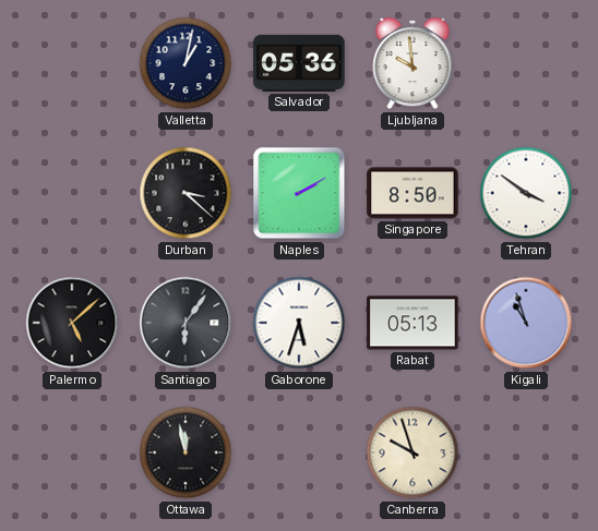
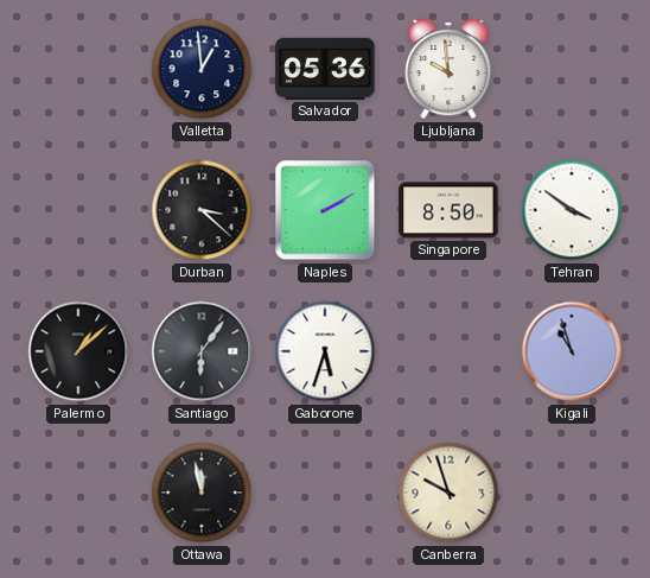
Valletta: 1:02 -> 12:59 (202, 69)
Palermo: 5:08 -> 1:08 (78, 351)
Rabat: 05:13 -> none (412, 323)
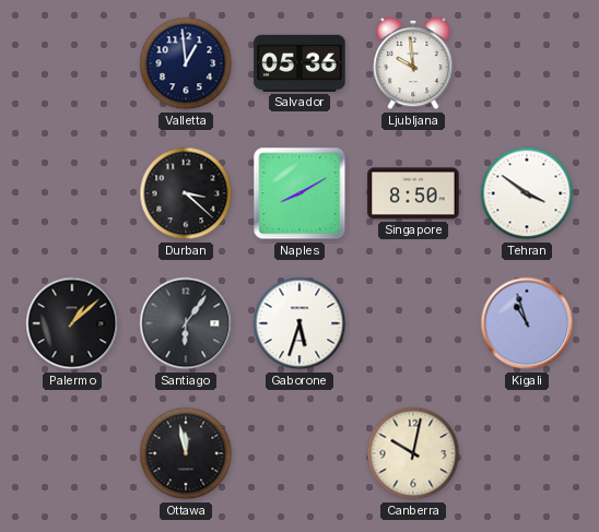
Naples: 2:10 -> 8:10 (299, 193)
Canberra: 9:57 -> 10:02 (413, 453)
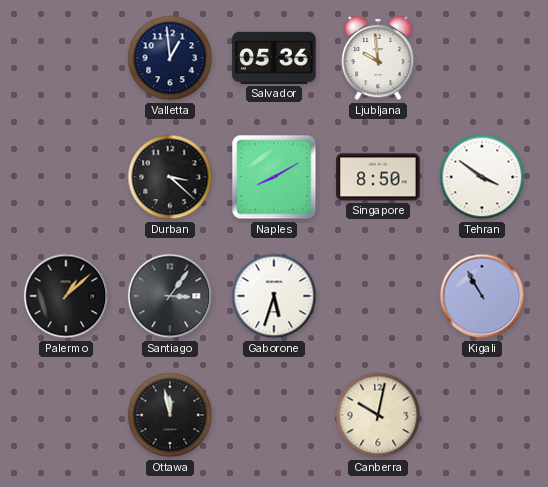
Santiago: 6:06 -> 3:06 (170, 296)
Kigali: 10:57 -> 10:55 (482, 296)
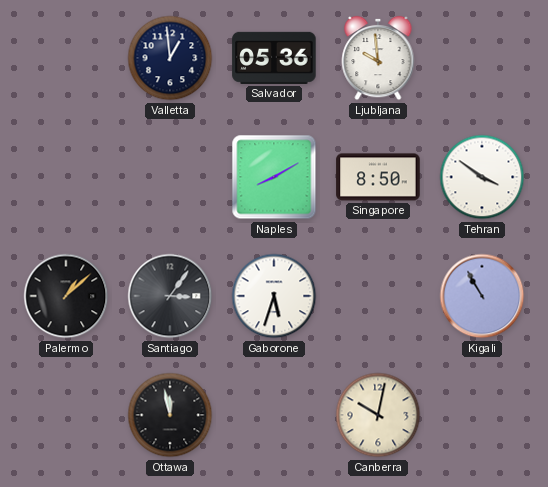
Durban: 3:22 -> none (170, 177)
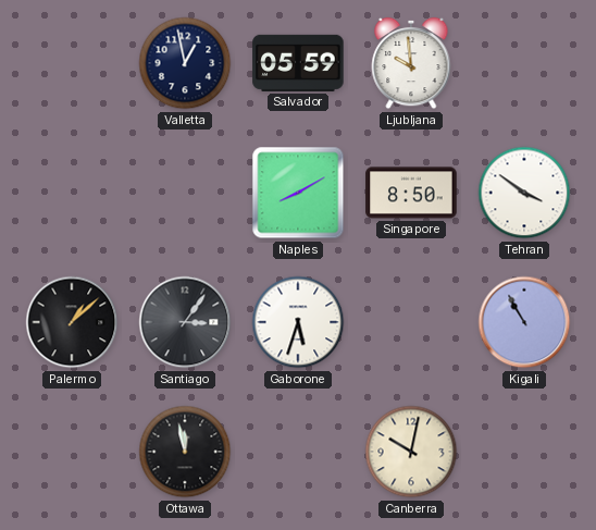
Valletta: 12:59 -> 12:58 (185, 63)
Salvador: 05:36 -> 05:59 (298, 63)
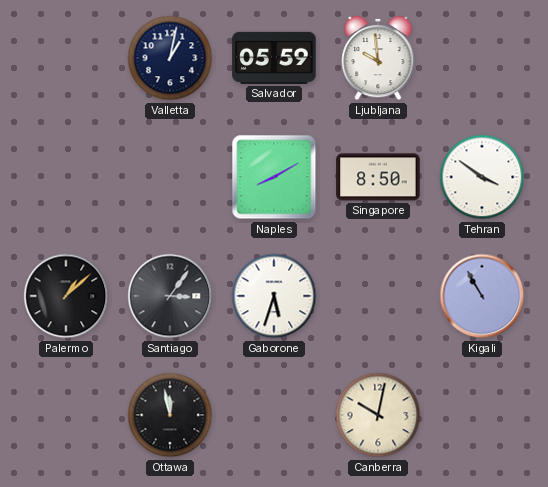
Valletta: 12:58 -> 1:02 (170, 58)
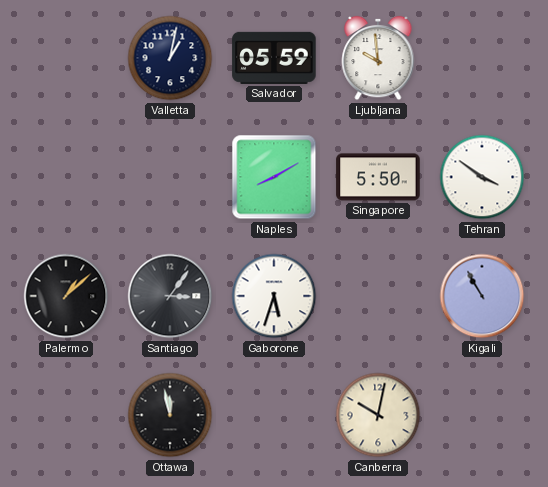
Singapore: 8:50 -> 5:50 (378, 177)
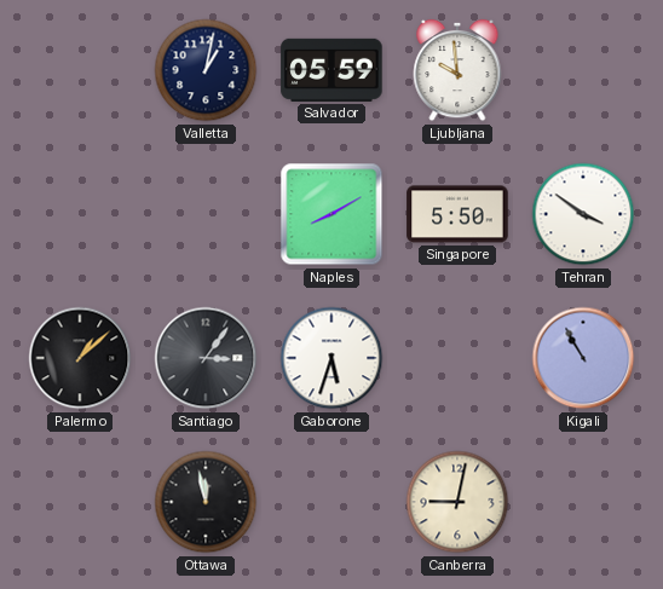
Canberra: 10:02 -> 9:02 (457, 502)
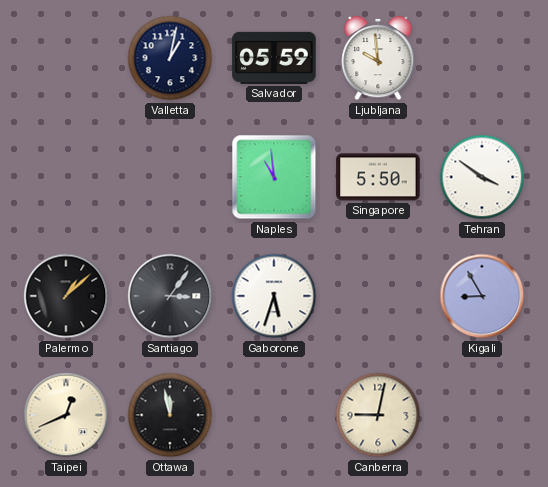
Naples: 8:10 -> 10:59 (274, 177)
Kigali: 10:55 -> 8:55 (482, 296)
Taipei: none -> 12:41 (66, 415)
